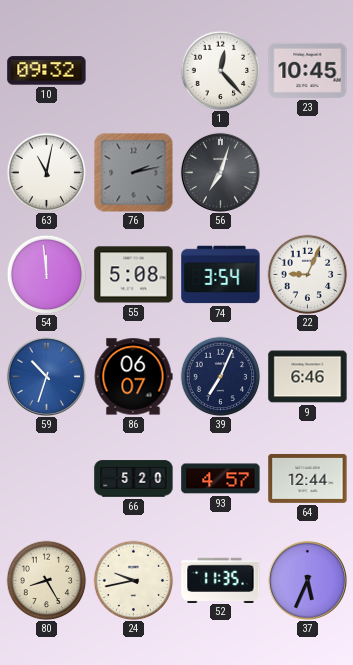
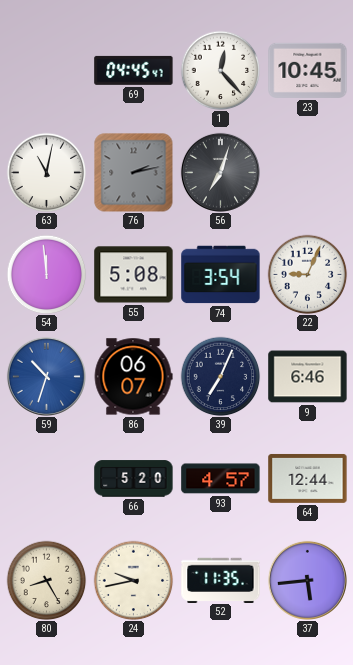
10: 09:32 -> none (47, 71)
69: none -> 04:45 (134, 70)
37: 5:34 -> 5:44 (307, 580)
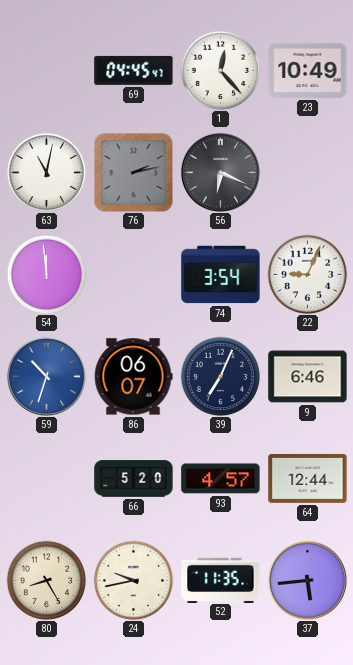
23: 10:45 -> 10:49 (308, 70)
56: 7:03 -> 6:19 (220, 172)
55: 5:08 -> none (134, 275)
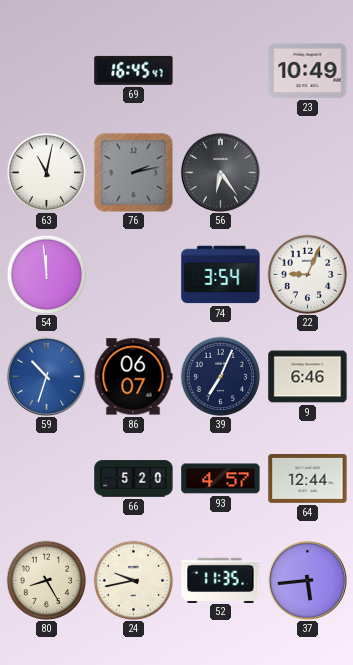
69: 04:45 -> 16:45 (134, 70)
1: 12:23 -> none (220, 70)
56: 6:19 -> 6:24 (220, 172)
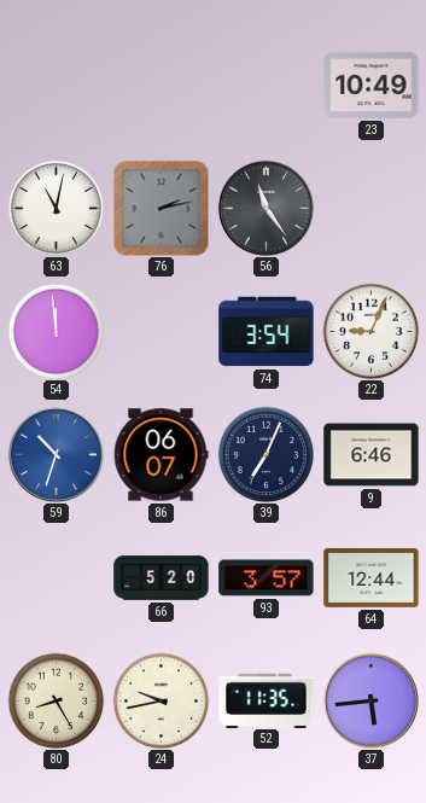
69: 16:45 -> none (134, 70)
56: 6:24 -> 11:24 (265, 208)
93: 4:57 -> 3:57 (267, 578)
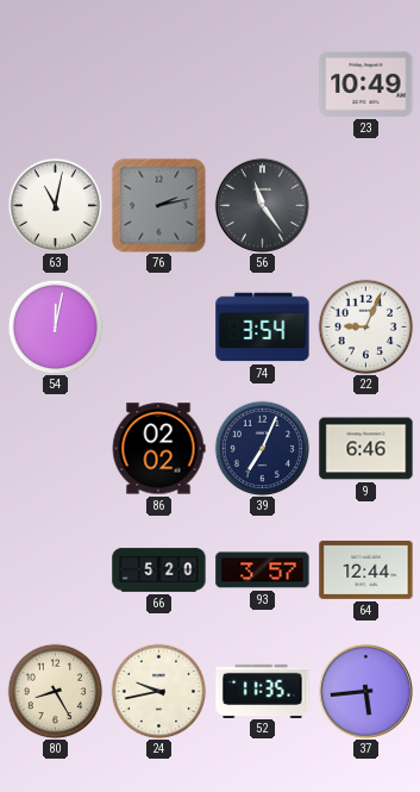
54: 11:59 -> 12:02 (55, 326)
59: 10:33 -> none (56, 454)
86: 06:07 -> 02:02 (158, 449)
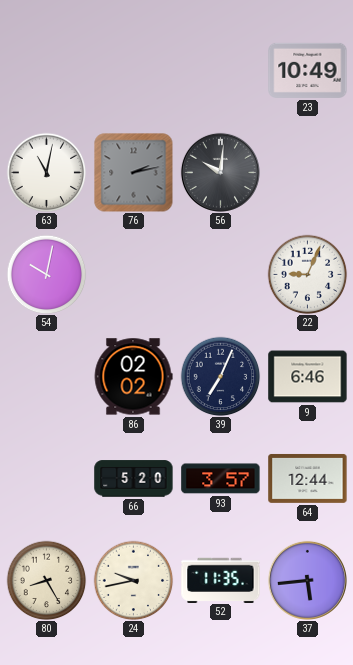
56: 11:24 -> 10:01 (220, 172)
54: 12:02 -> 10:02 (46, 274)
74: 3:54 -> none (263, 328)
